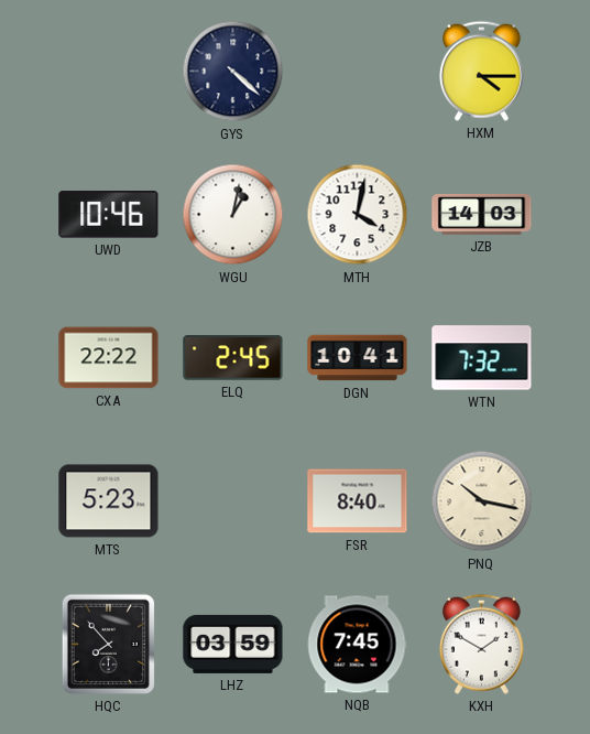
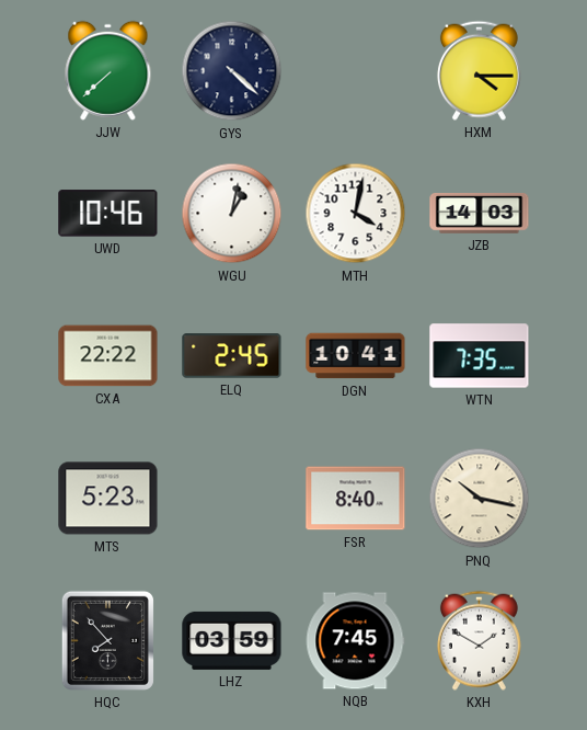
JJW: none -> 7:38 (108, 70)
WTN: 7:32 -> 7:35 (480, 356)
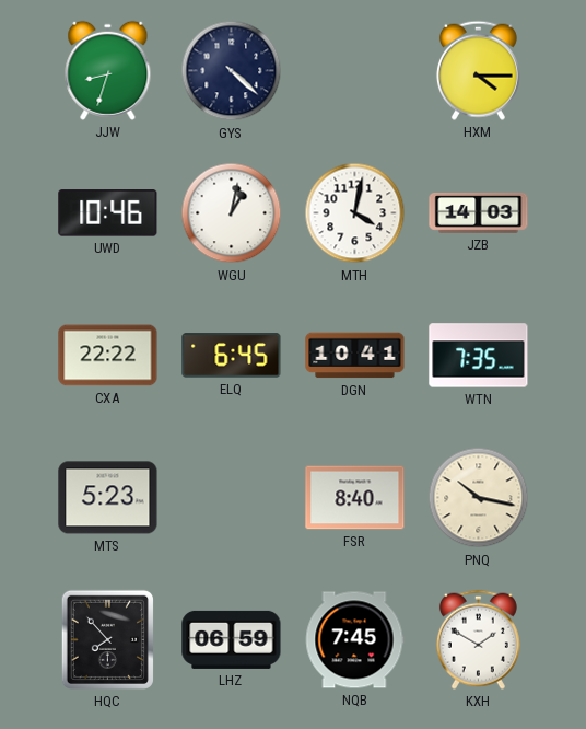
JJW: 7:38 -> 8:33 (108, 70)
ELQ: 2:45 -> 6:45 (232, 356)
LHZ: 03:59 -> 06:59 (232, 639)
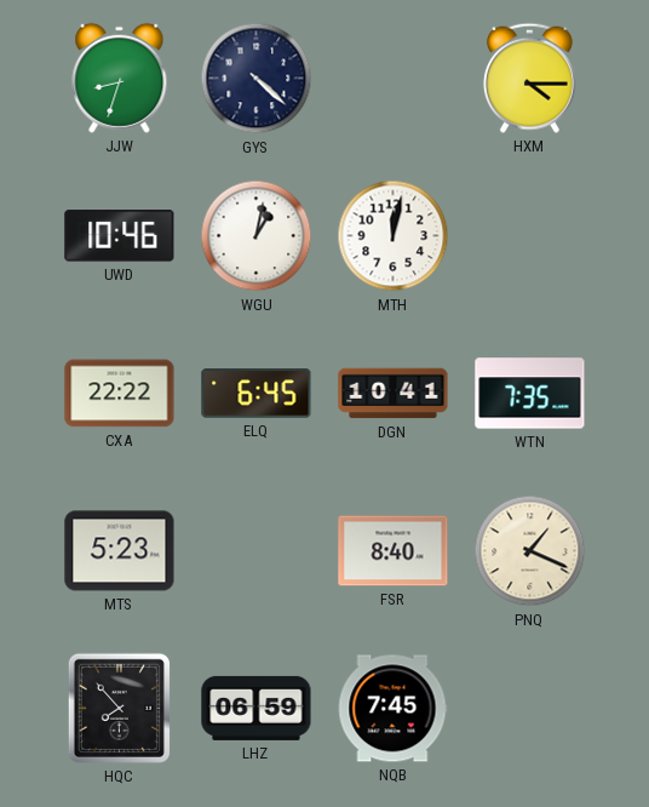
MTH: 4:02 -> 12:02 (394, 236)
JZB: 14:03 -> none (479, 213)
PNQ: 10:17 -> 1:19 (530, 551)
KXH: 1:50 -> none (478, 639)
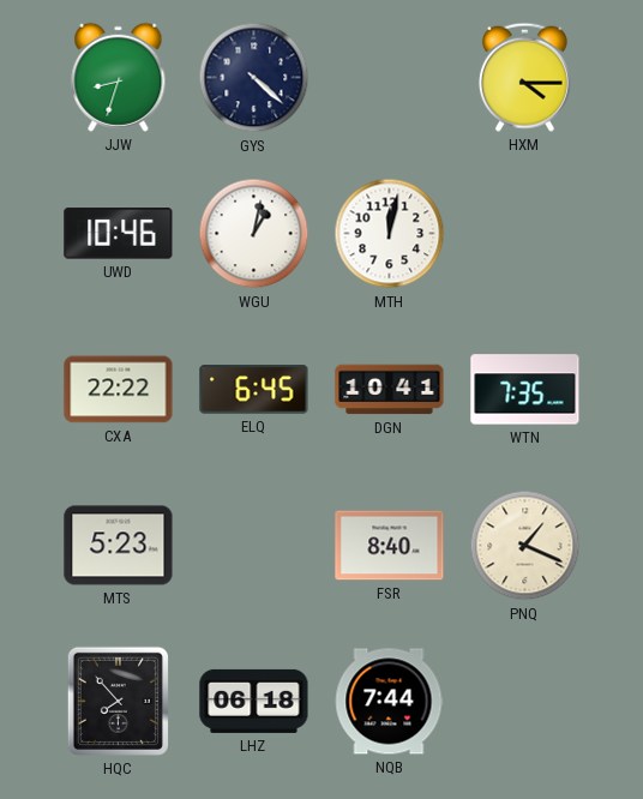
LHZ: 06:59 -> 06:18 (254, 701)
NQB: 7:45 -> 7:44 (389, 702)
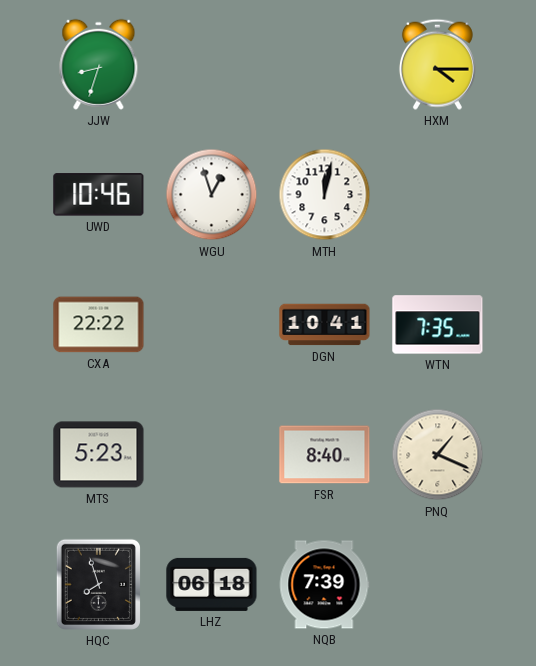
GYS: 4:22 -> none (254, 78)
WGU: 1:02 -> 12:57 (212, 195)
ELQ: 6:45 -> none (254, 390)
HQC: 7:53 -> 7:57 (98, 584)
NQB: 7:44 -> 7:39 (324, 585)
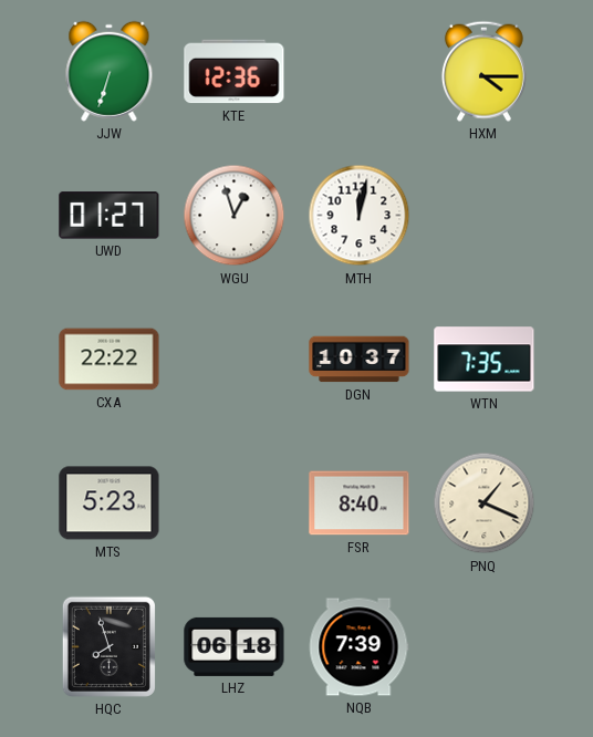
JJW: 8:33 -> 6:33 (110, 71)
KTE: none -> 12:36 (235, 72)
UWD: 10:46 -> 01:27 (110, 216)
DGN: 10:41 -> 10:37 (360, 360)
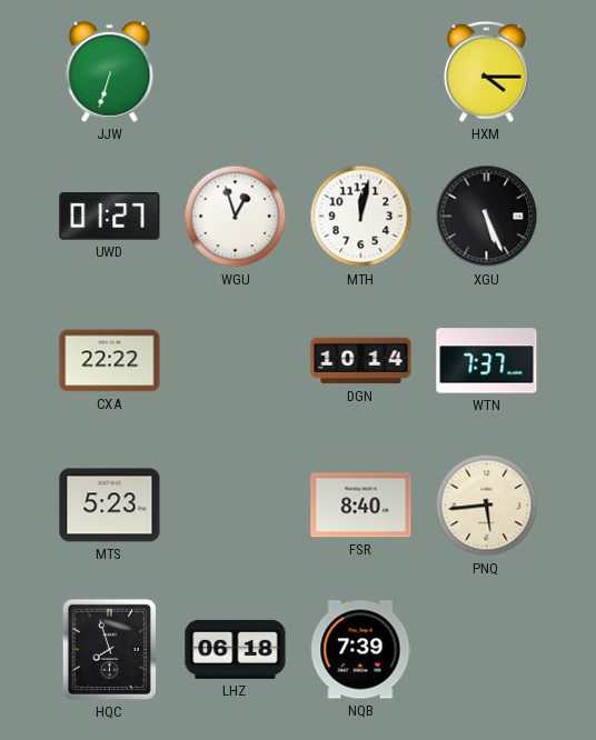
KTE: 12:36 -> none (235, 72)
XGU: none -> 5:26 (487, 217)
DGN: 10:37 -> 10:14 (361, 361)
WTN: 7:35 -> 7:37 (487, 361)
PNQ: 1:19 -> 5:44 (487, 506)
